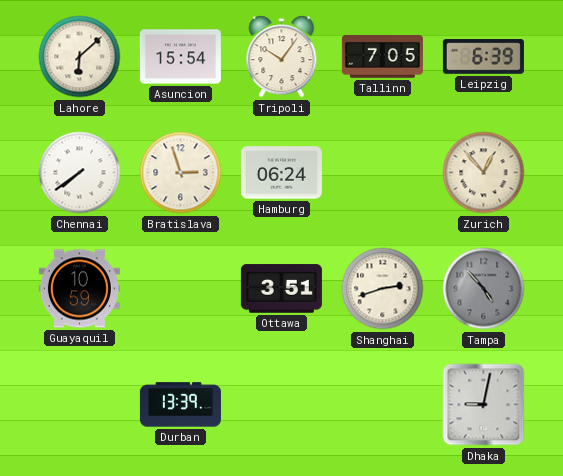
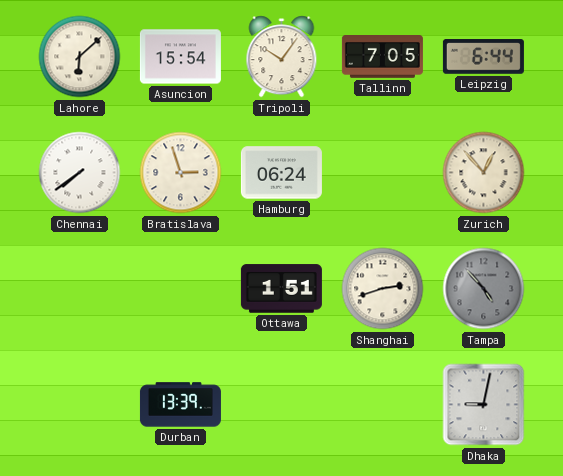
Leipzig: 6:39 -> 6:44 (483, 57)
Guayaquil: 10:59 -> none (79, 289)
Ottawa: 3:51 -> 1:51 (281, 289)
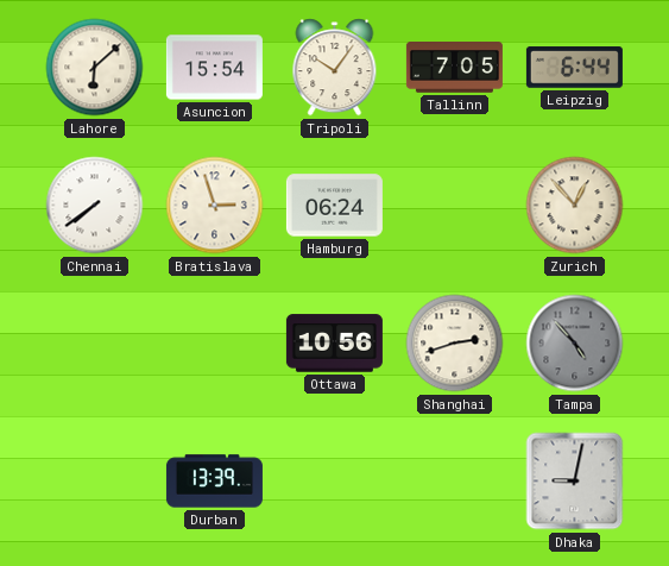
Ottawa: 1:51 -> 10:56 (334, 344)
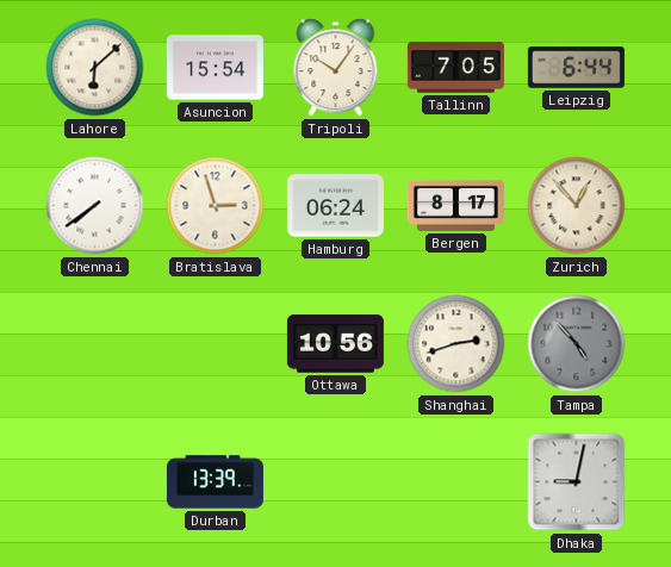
Bergen: none -> 8:17 (455, 205)
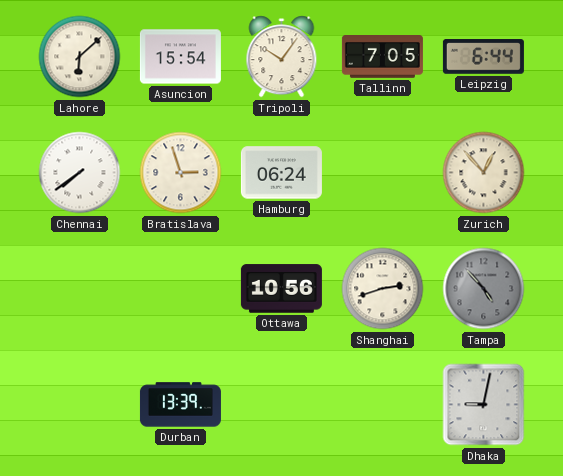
Bergen: 8:17 -> none (455, 205)
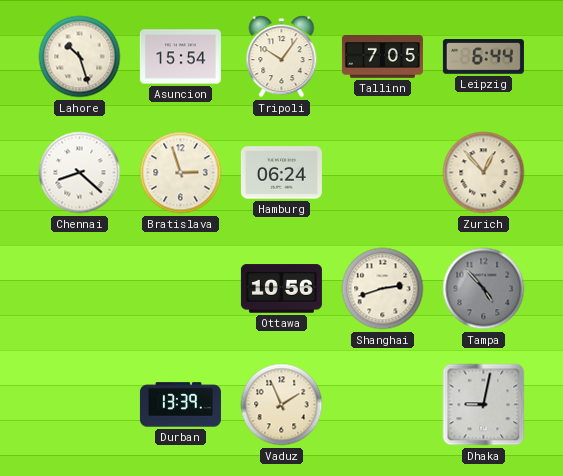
Lahore: 6:08 -> 10:27 (80, 57)
Chennai: 7:39 -> 8:22 (80, 173)
Vaduz: none -> 1:56 (282, 405)
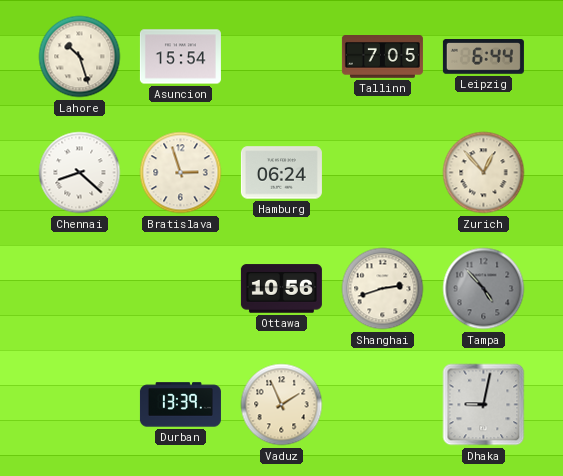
Tripoli: 10:06 -> none (282, 57)
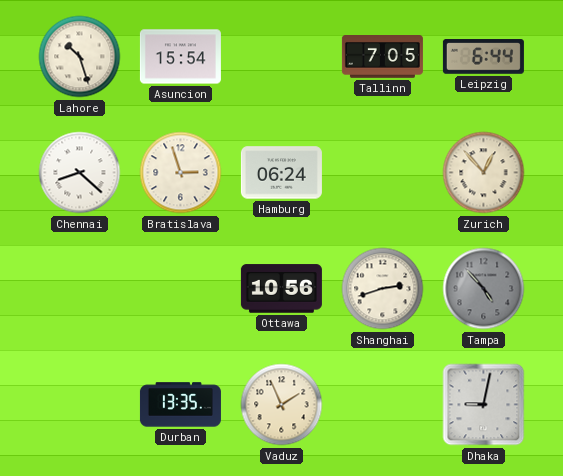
Durban: 13:39 -> 13:35 (180, 405)
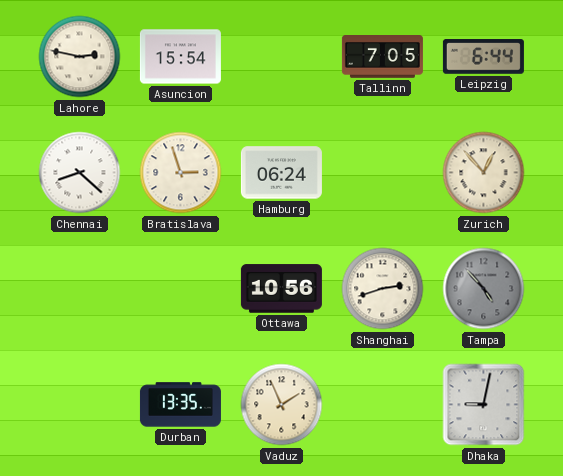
Lahore: 10:27 -> 2:47 (80, 57)
